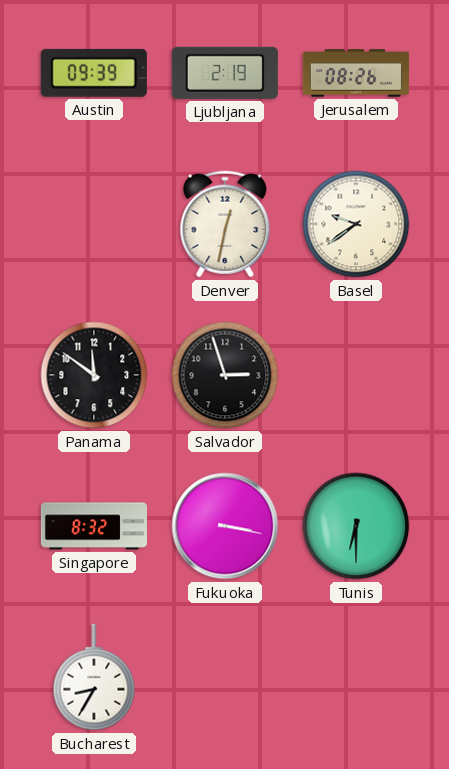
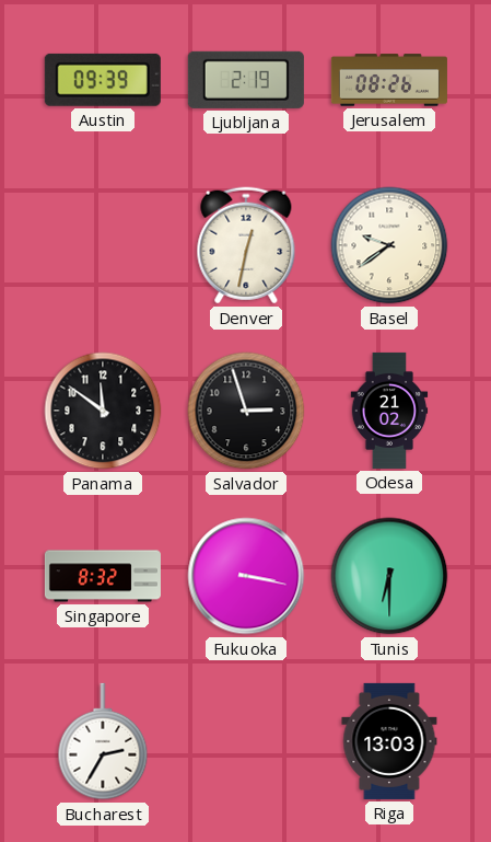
Odesa: none -> 21:02 (389, 411)
Bucharest: 8:35 -> 2:35 (103, 741)
Riga: none -> 13:03 (389, 741)
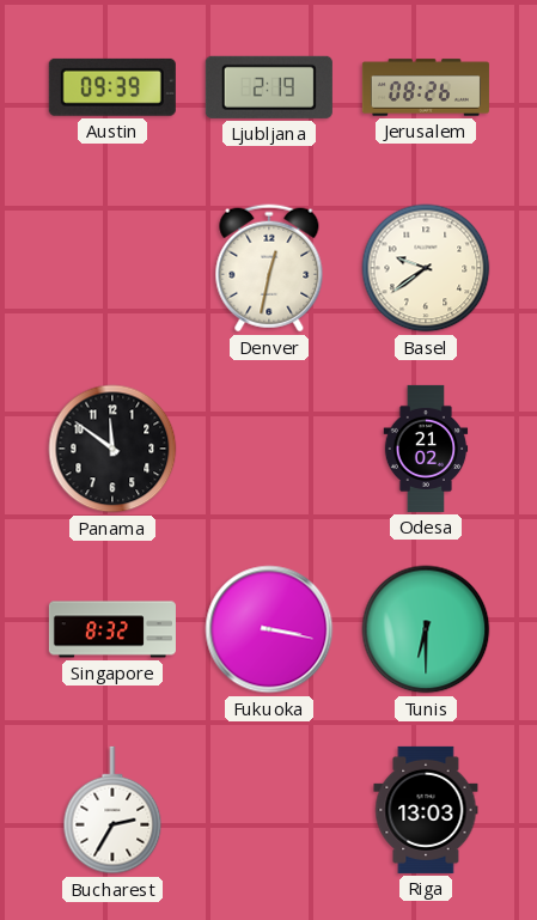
Salvador: 2:57 -> none (246, 411)
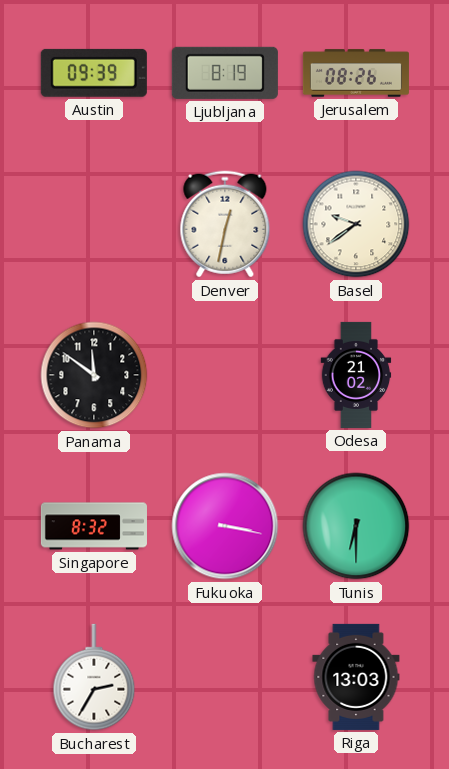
Ljubljana: 2:19 -> 8:19 (225, 73)
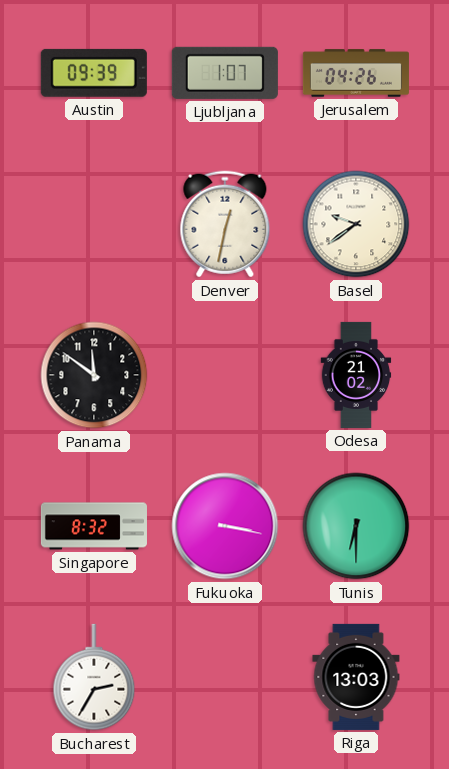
Ljubljana: 8:19 -> 1:07 (225, 73)
Jerusalem: 08:26 -> 04:26 (356, 73)
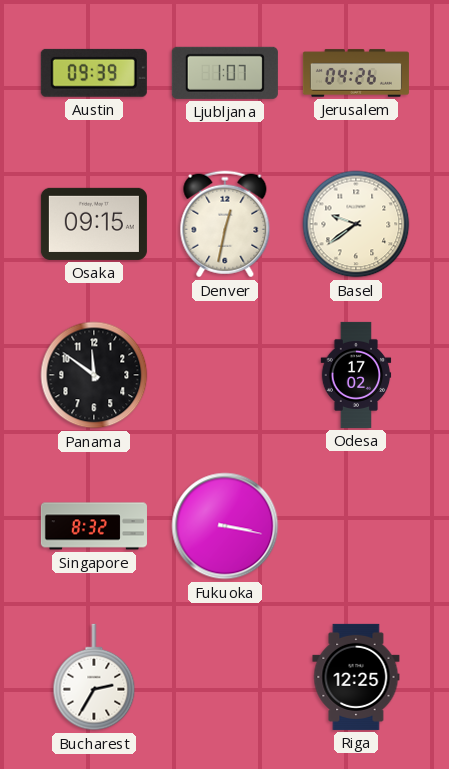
Osaka: none -> 09:15 (94, 224)
Odesa: 21:02 -> 17:02 (356, 375)
Tunis: 6:30 -> none (356, 526)
Riga: 13:03 -> 12:25 (356, 677)
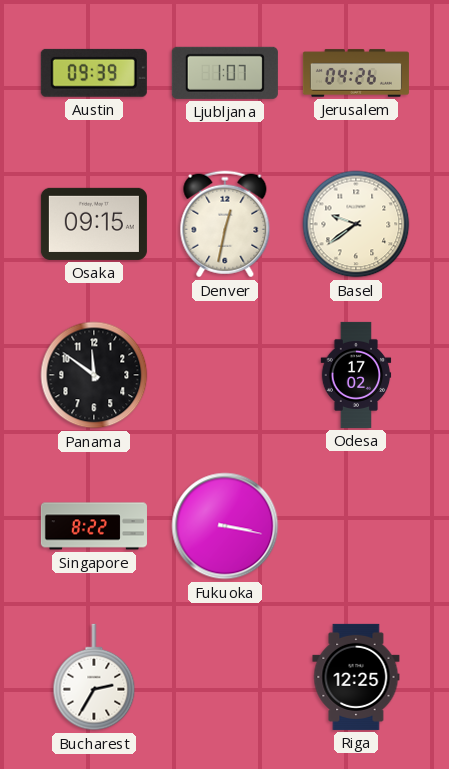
Singapore: 8:32 -> 8:22 (94, 526)
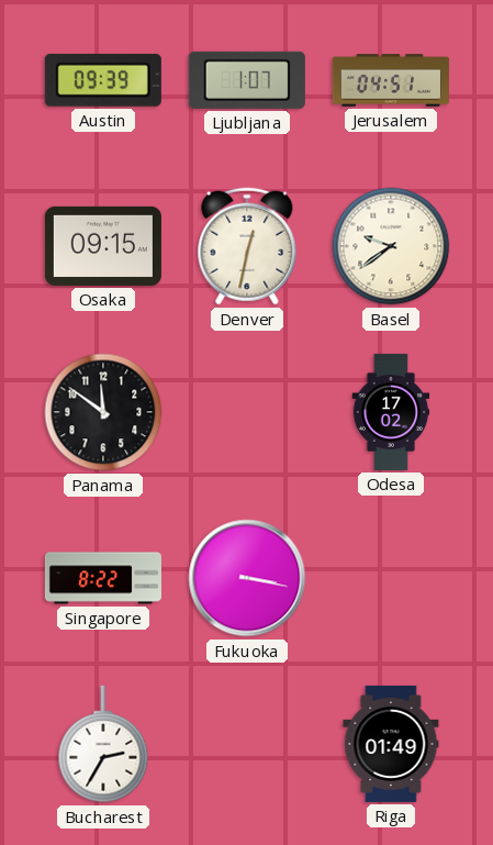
Jerusalem: 04:26 -> 04:51 (391, 80)
Riga: 12:25 -> 01:49 (391, 744)
